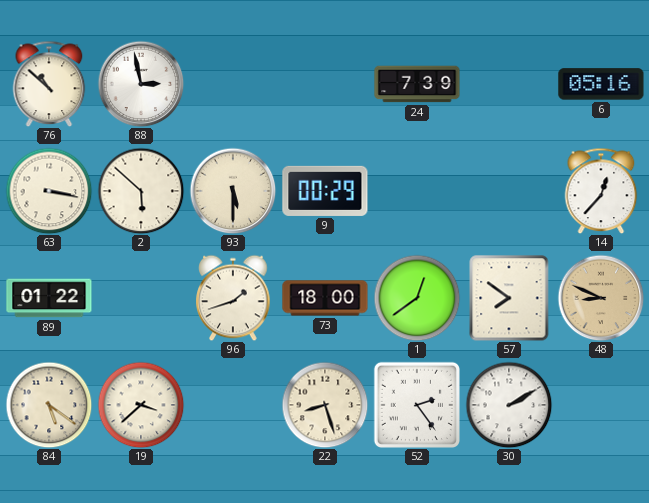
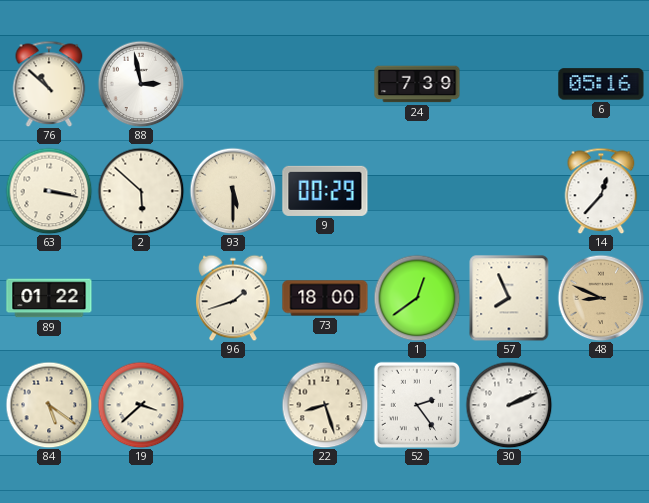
57: 7:51 -> 7:56 (509, 298)
30: 2:10 -> 2:11 (509, 405)
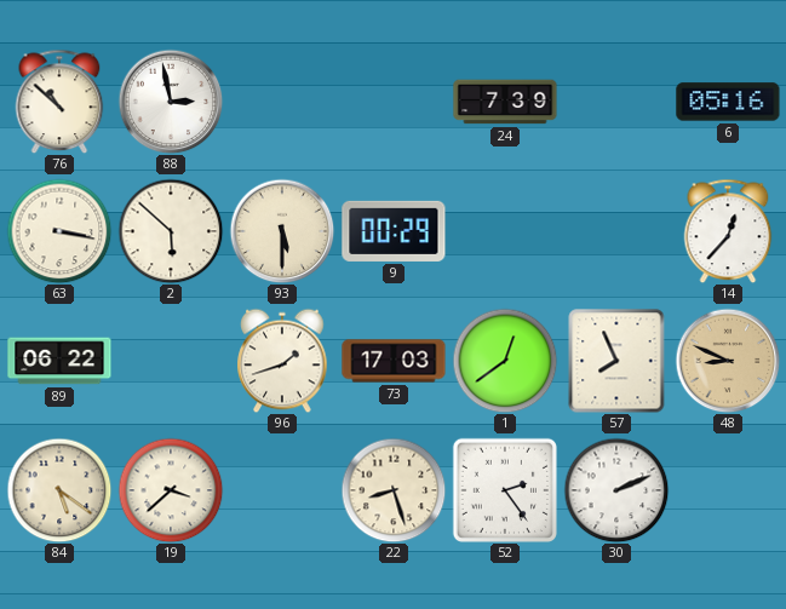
89: 01:22 -> 06:22 (59, 361)
73: 18:00 -> 17:03 (394, 361)
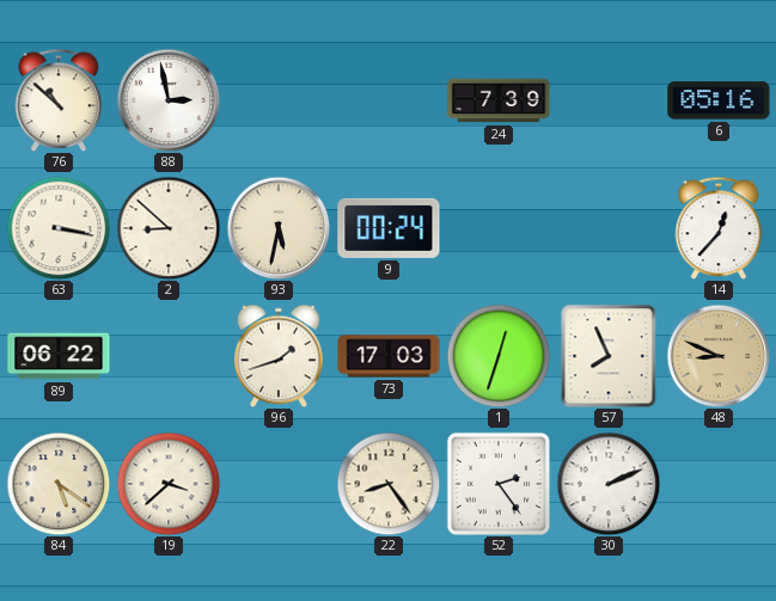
2: 5:52 -> 8:52 (169, 228)
93: 5:30 -> 5:32 (279, 228)
9: 00:29 -> 00:24 (389, 228)
1: 12:39 -> 12:33 (499, 356)
22: 8:27 -> 8:24 (389, 484)
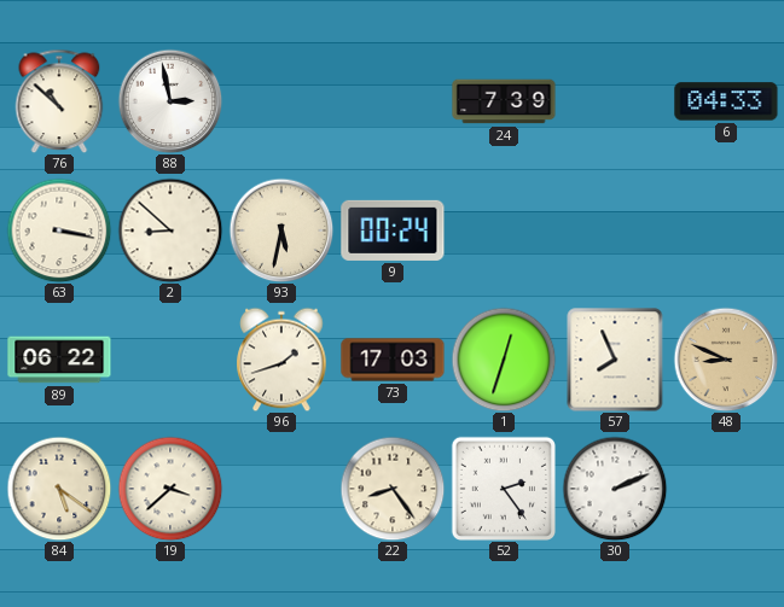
6: 05:16 -> 04:33 (726, 101)
14: 12:37 -> none (719, 228)
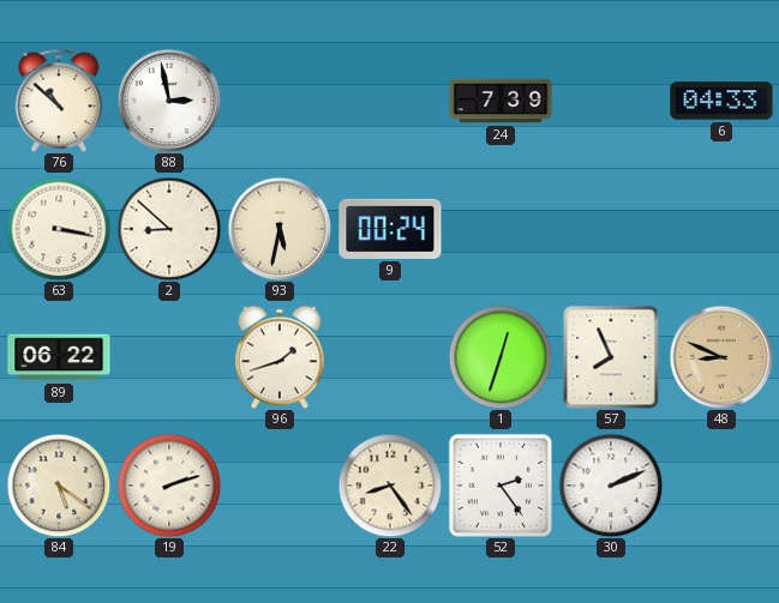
73: 17:03 -> none (393, 360)
19: 3:38 -> 2:12 (169, 486)
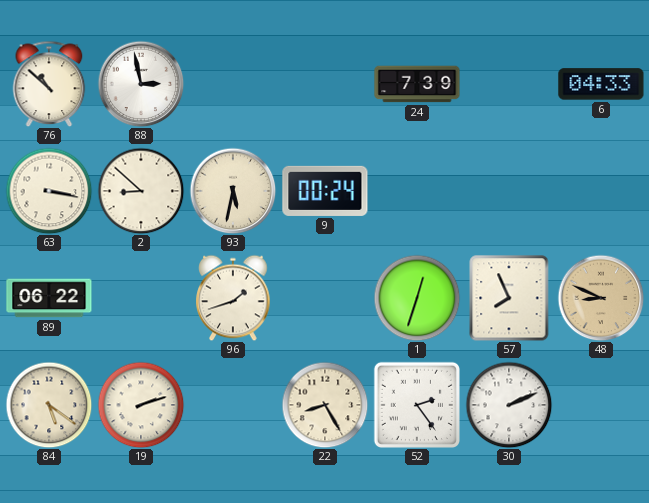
22: 8:24 -> 8:25 (325, 405)
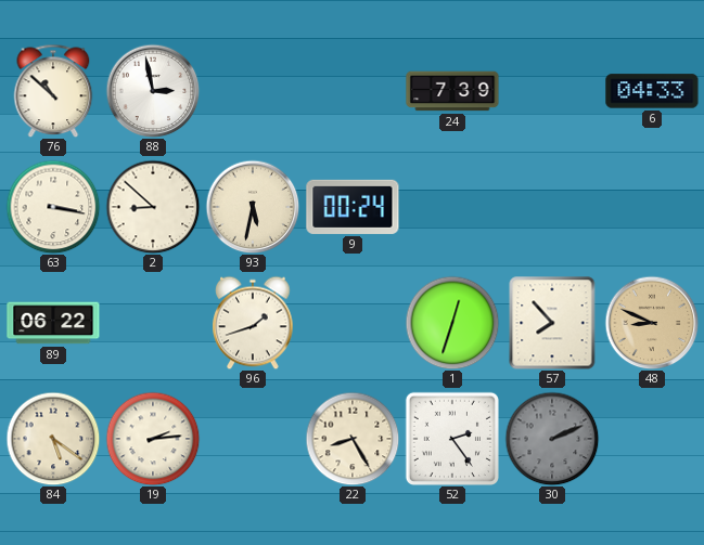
57: 7:56 -> 7:53 (552, 323)
19: 2:12 -> 2:14 (153, 439)
30 dial: white -> grey (552, 439)
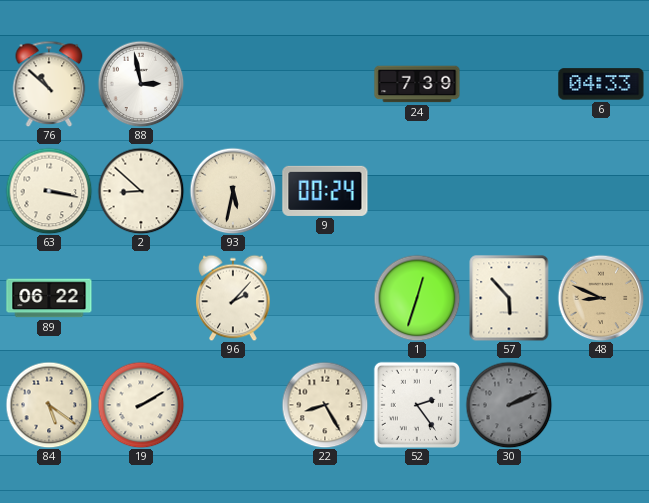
96: 1:42 -> 2:07 (233, 298)
57: 7:53 -> 5:53 (509, 298)
19: 2:14 -> 2:10 (141, 405)
